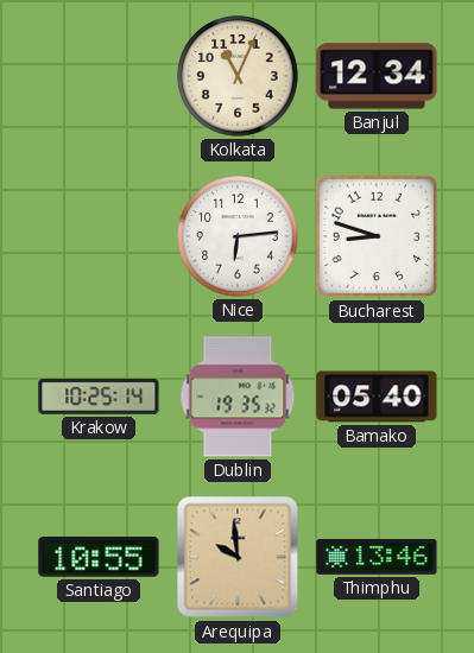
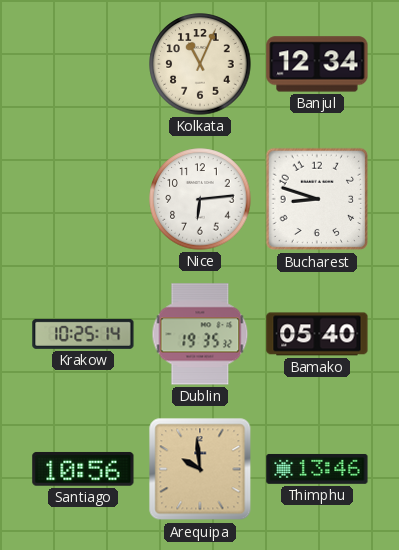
Santiago: 10:55 -> 10:56 (83, 469)
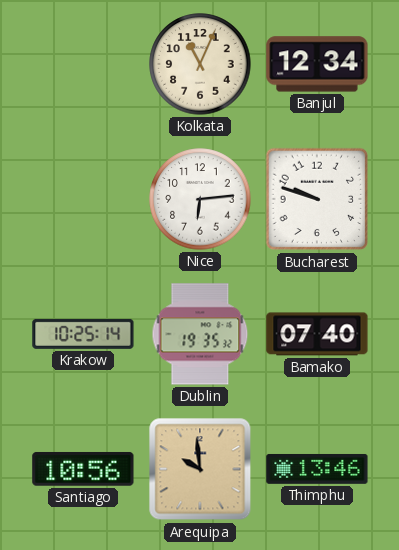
Bucharest: 8:48 -> 9:48 (317, 199)
Bamako: 05:40 -> 07:40 (317, 334)
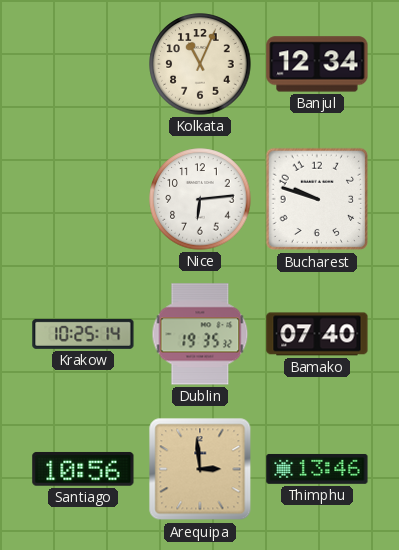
Arequipa: 9:59 -> 2:59 (200, 469)
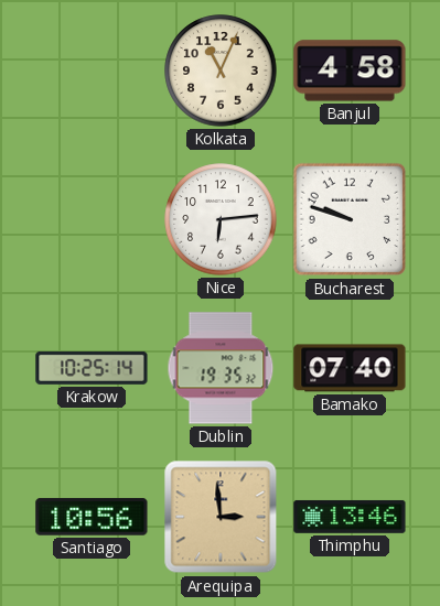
Banjul: 12:34 -> 4:58 (350, 71)
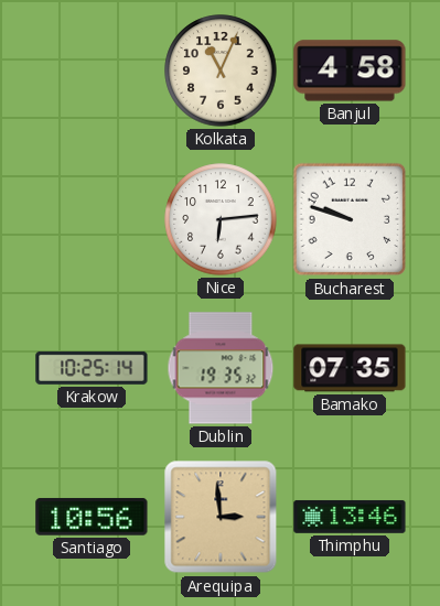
Bamako: 07:40 -> 07:35 (350, 368)
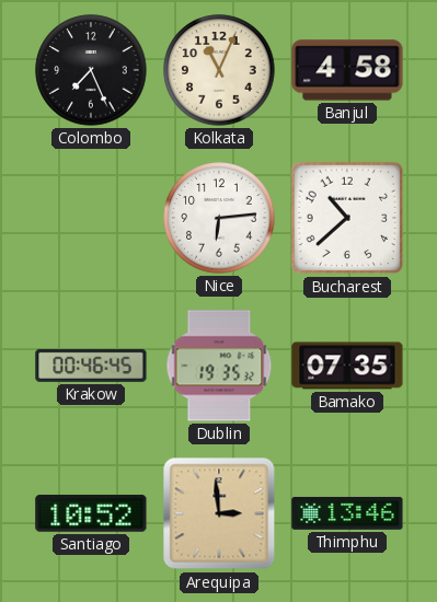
Colombo: none -> 7:26 (91, 70)
Bucharest: 9:48 -> 10:38 (347, 218)
Krakow: 10:25 -> 00:46 (91, 366)
Santiago: 10:56 -> 10:52 (91, 513)
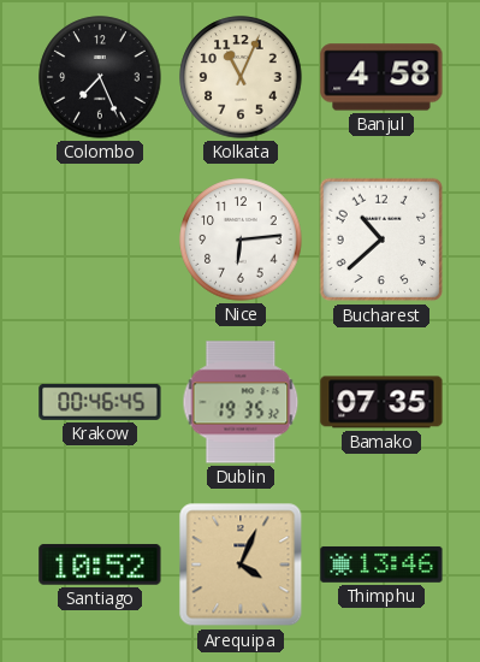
Arequipa: 2:59 -> 4:04 (241, 565)
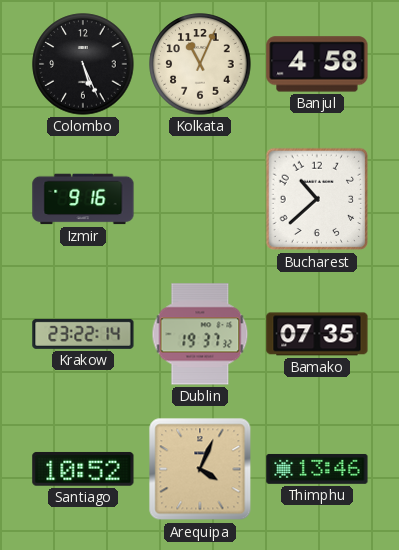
Colombo: 7:26 -> 5:26 (83, 64)
Izmir: none -> 9:16 (83, 199)
Nice: 6:14 -> none (241, 240)
Krakow: 00:46 -> 23:22 (83, 334)
Dublin: 19:35 -> 19:37 (200, 334)
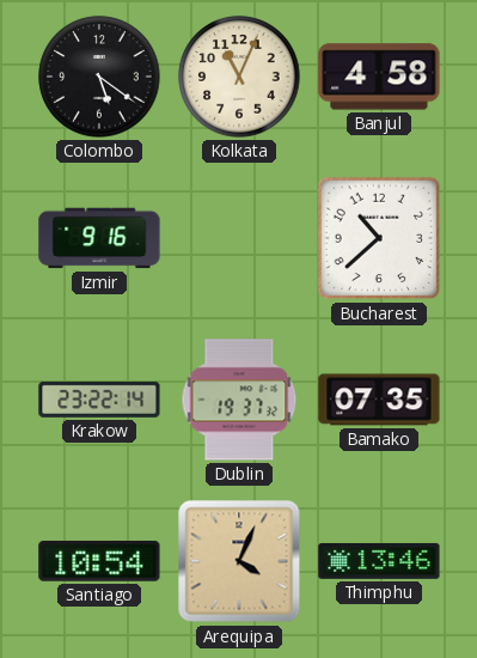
Colombo: 5:26 -> 5:21 (99, 77)
Santiago: 10:52 -> 10:54 (99, 561)
